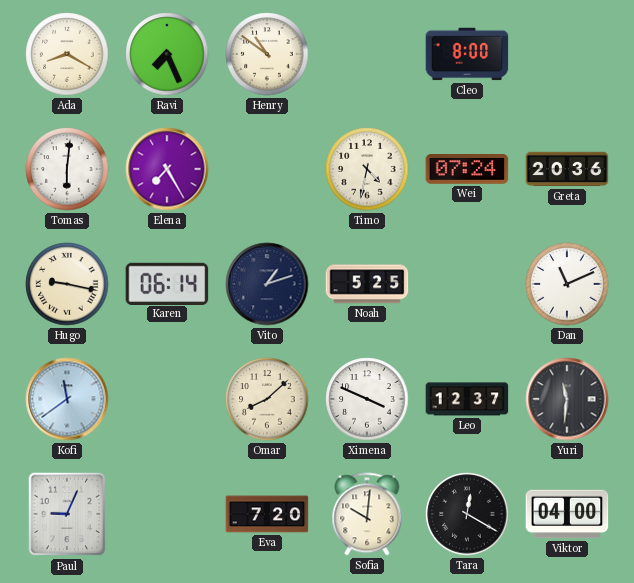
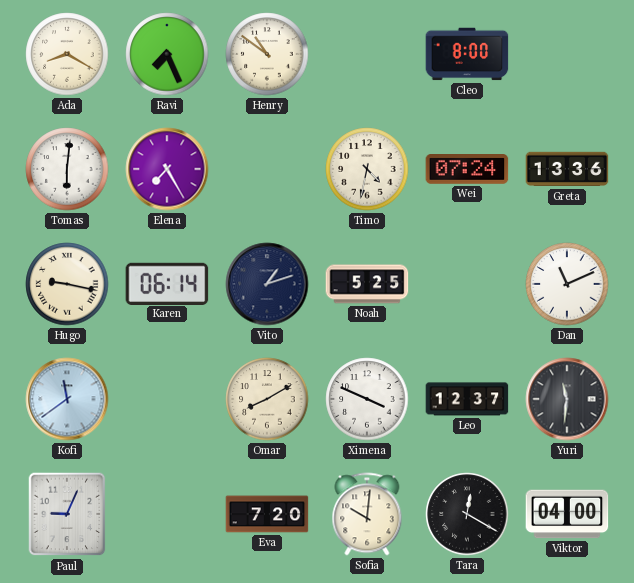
Greta: 20:36 -> 13:36 (567, 169)
Omar: 8:08 -> 8:10 (267, 399)
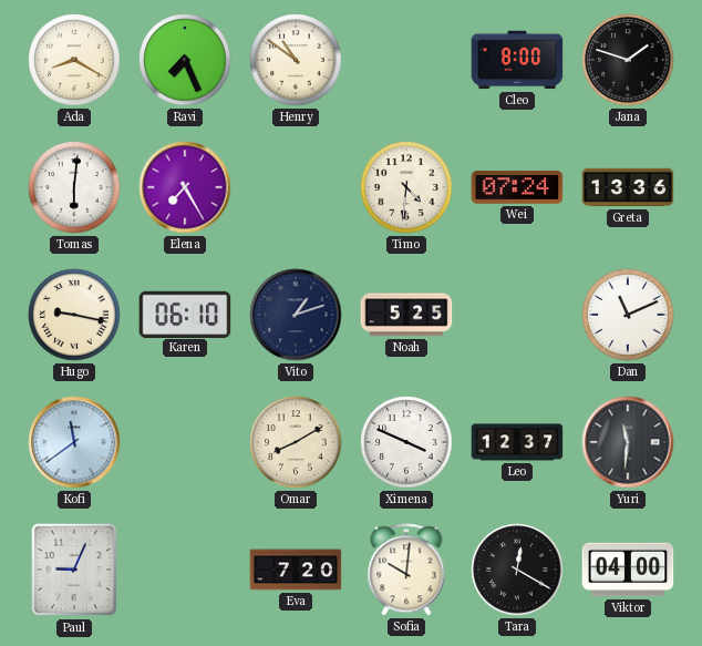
Jana: none -> 1:48 (628, 60)
Timo: 4:32 -> 4:31 (406, 187)
Karen: 06:14 -> 06:10 (185, 314)
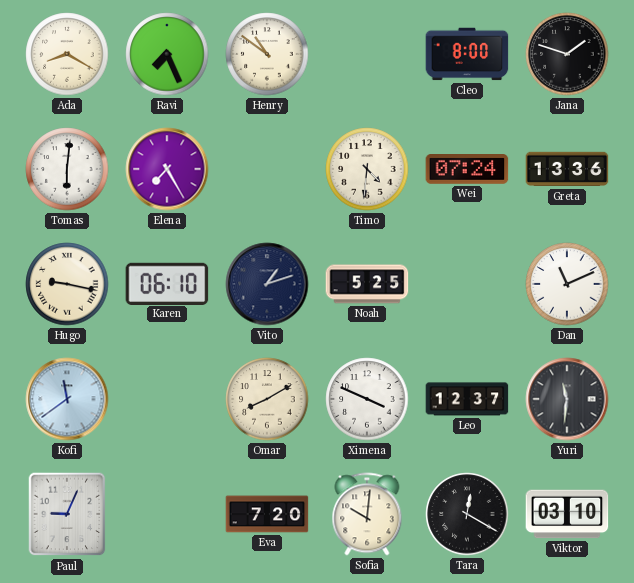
Viktor: 04:00 -> 03:10 (567, 514)
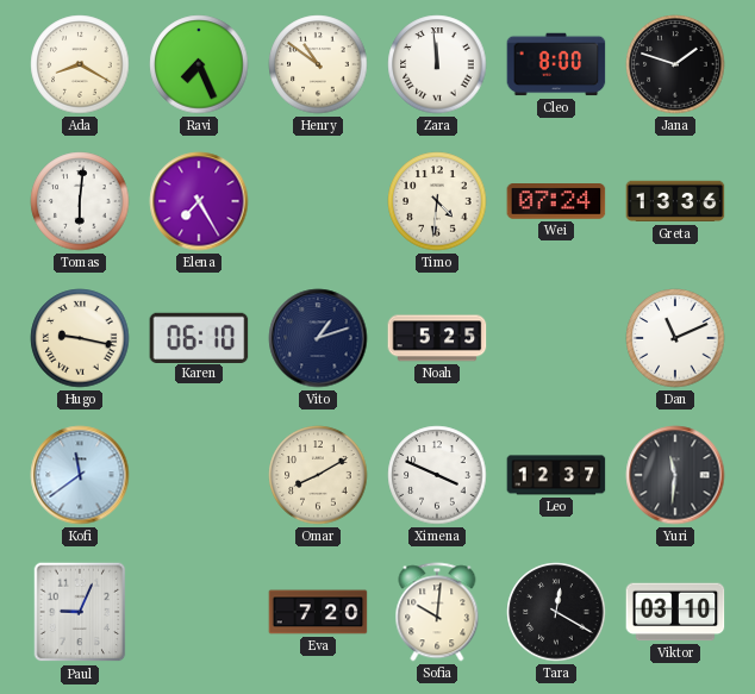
Zara: none -> 11:59 (437, 64)
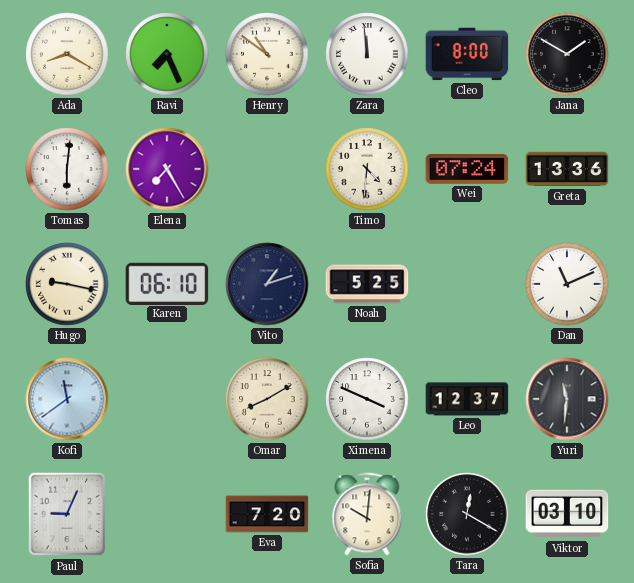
Jana: 1:48 -> 1:50 (567, 54)
